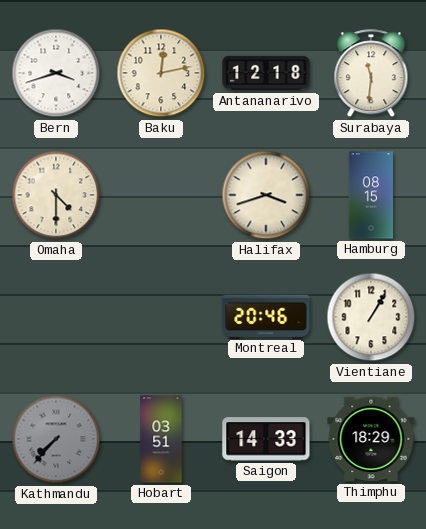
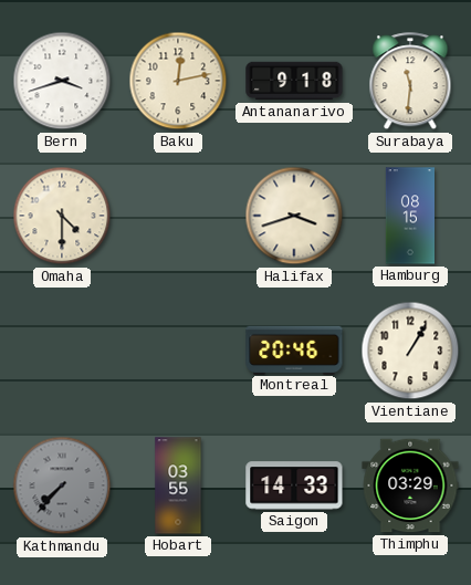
Antananarivo: 12:18 -> 9:18 (294, 81)
Hobart: 03:51 -> 03:55 (178, 485)
Thimphu: 18:29 -> 03:29 (410, 485)
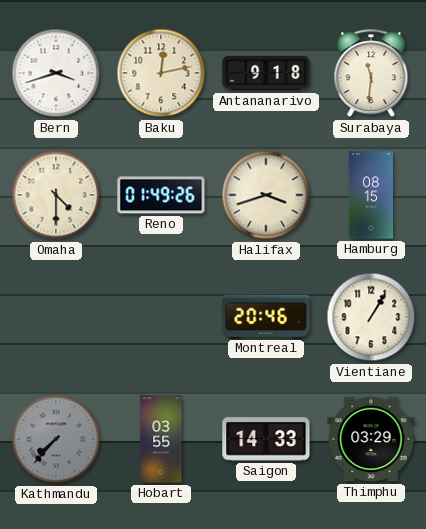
Reno: none -> 01:49 (161, 195)
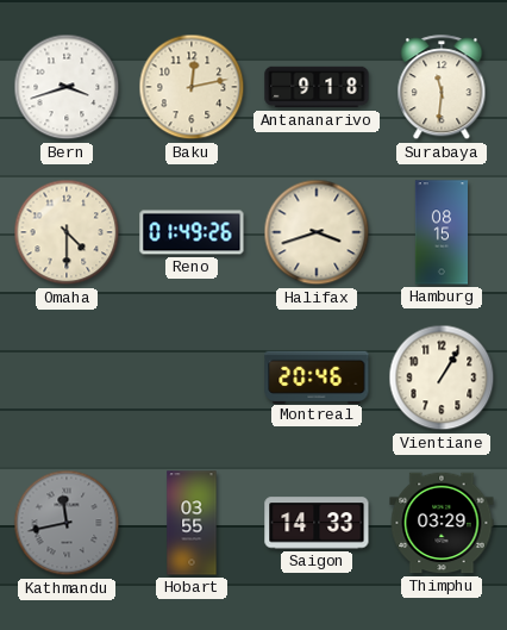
Kathmandu: 7:37 -> 11:43 (67, 523)
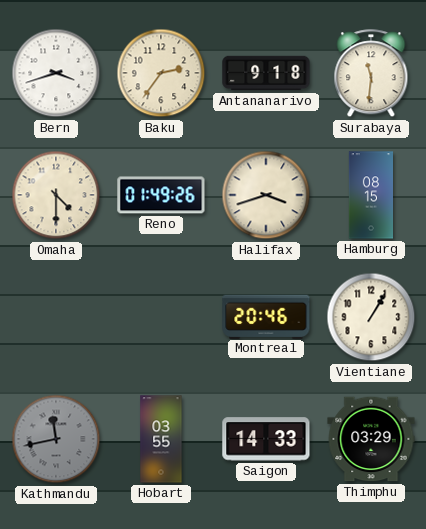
Baku: 12:13 -> 2:36 (161, 73)
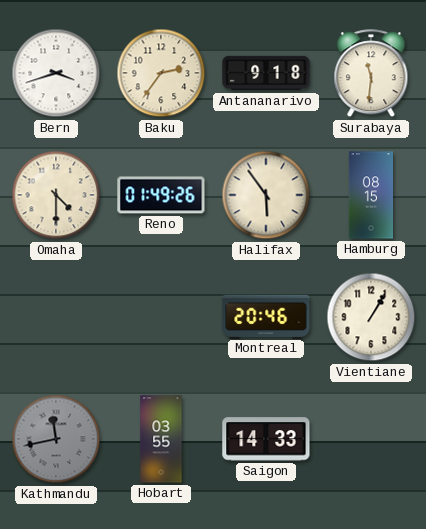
Halifax: 3:42 -> 5:54 (266, 195)
Thimphu: 03:29 -> none (371, 439)
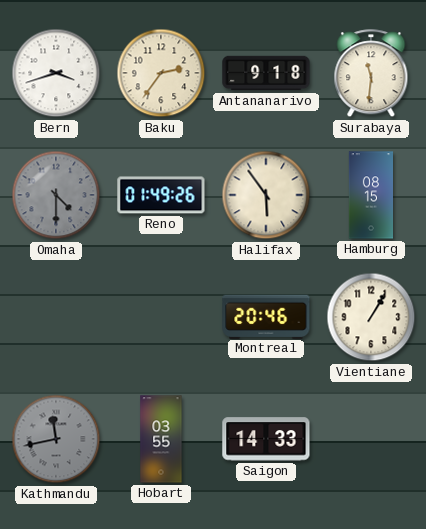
Omaha dial: cream -> grey (56, 195)
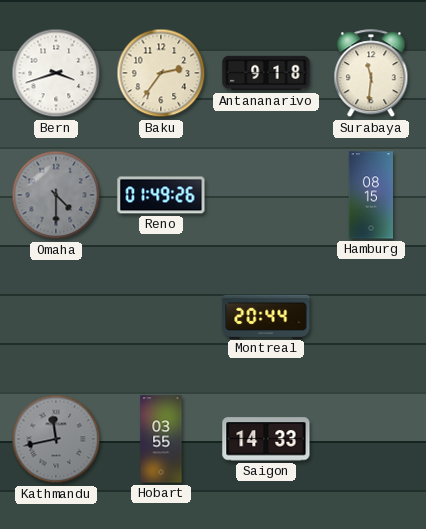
Halifax: 5:54 -> none (266, 195)
Montreal: 20:46 -> 20:44 (266, 316)
Vientiane: 1:05 -> none (371, 317)
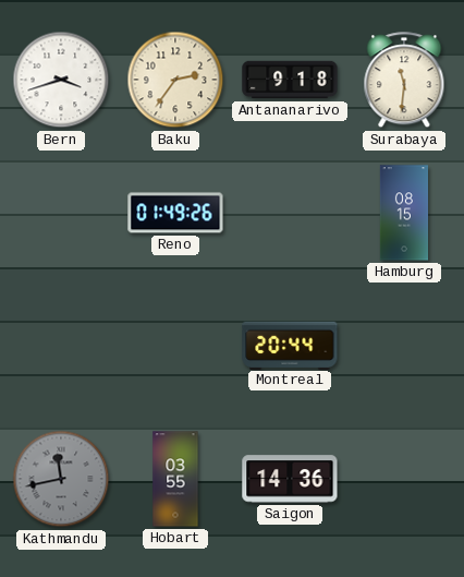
Omaha: 4:30 -> none (56, 195)
Saigon: 14:33 -> 14:36 (290, 479)
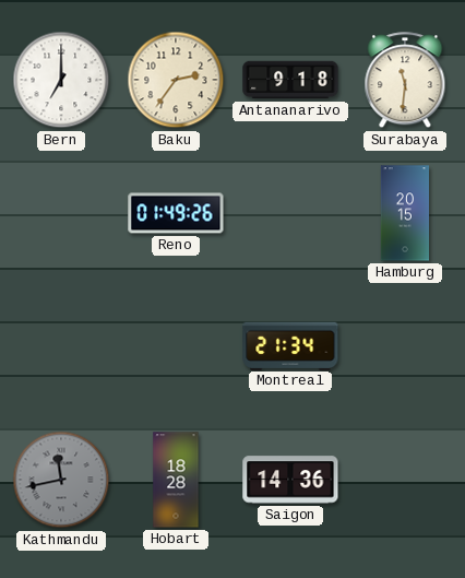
Bern: 3:42 -> 7:00 (61, 80)
Hamburg: 08:15 -> 20:15 (404, 213)
Montreal: 20:44 -> 21:34 (290, 345)
Hobart: 03:55 -> 18:28 (176, 480)
